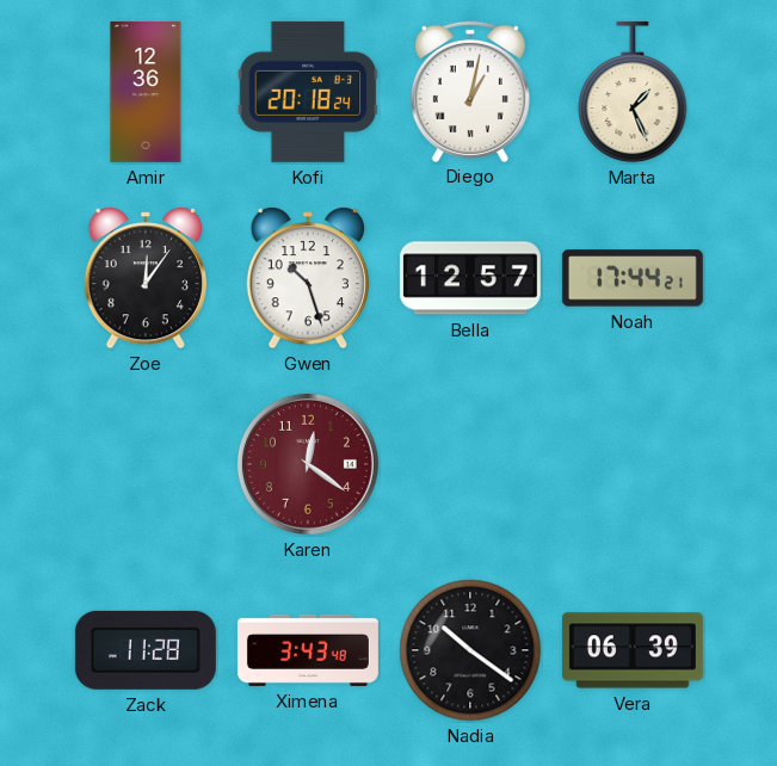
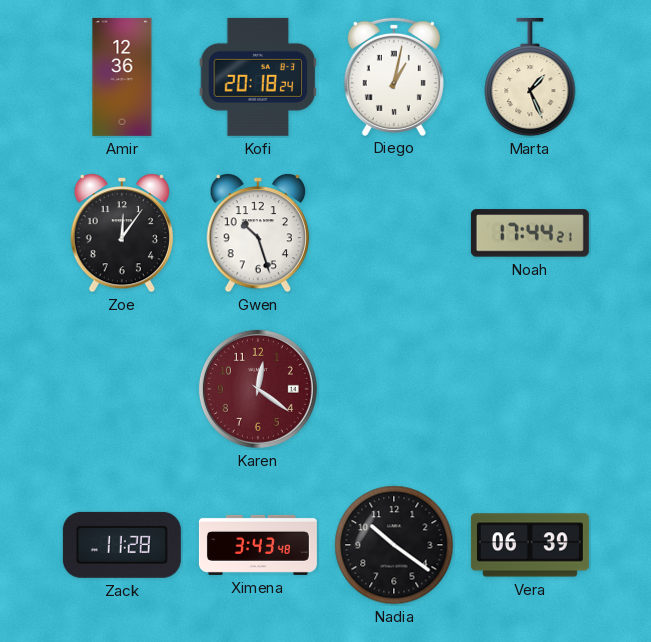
Bella: 12:57 -> none (470, 278)
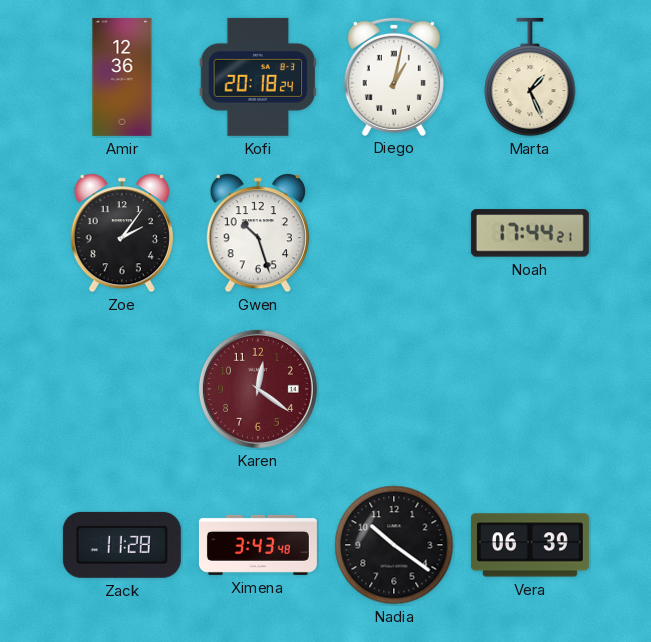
Zoe: 12:06 -> 2:06 (122, 233)
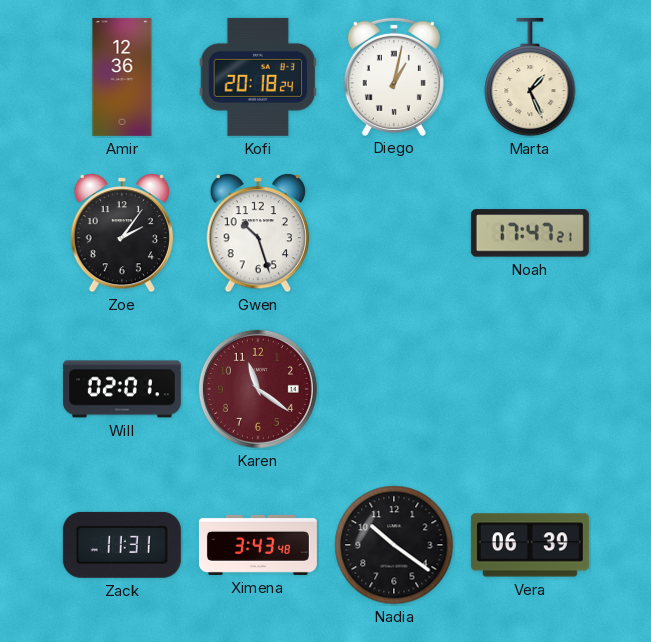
Noah: 17:44 -> 17:47 (530, 233)
Will: none -> 02:01 (122, 389)
Karen: 12:21 -> 11:21 (258, 389)
Zack: 11:28 -> 11:31 (122, 545)
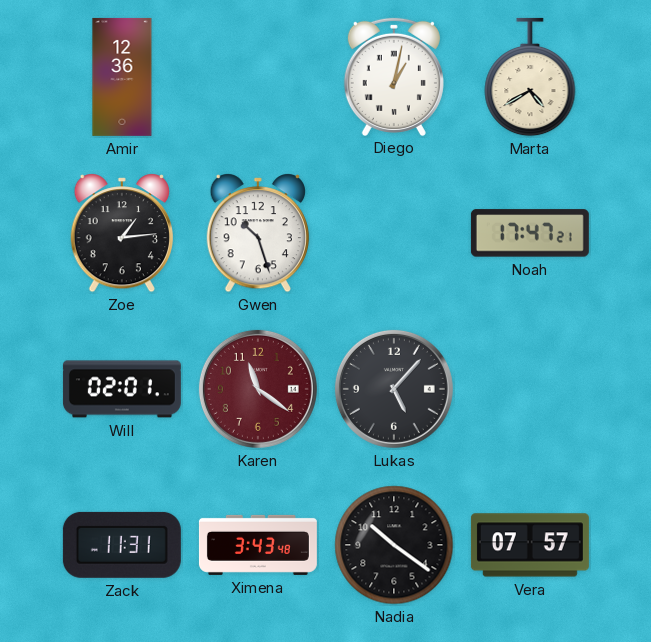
Kofi: 20:18 -> none (258, 77)
Marta: 1:26 -> 4:40 (530, 77)
Zoe: 2:06 -> 1:14 (122, 233)
Lukas: none -> 5:07 (394, 389)
Vera: 06:39 -> 07:57 (530, 545)
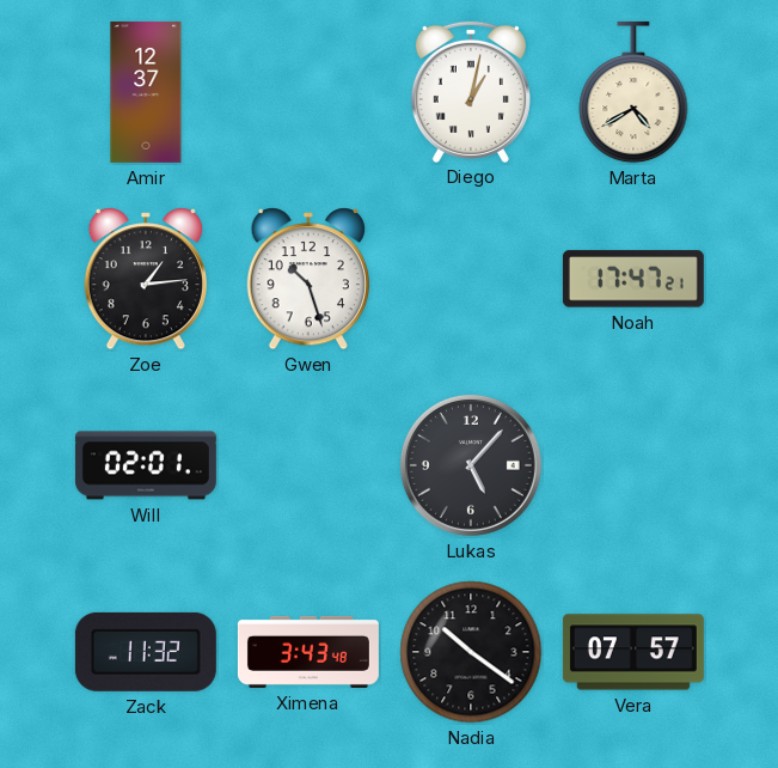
Amir: 12:36 -> 12:37 (146, 92)
Karen: 11:21 -> none (258, 389)
Zack: 11:31 -> 11:32 (146, 652)
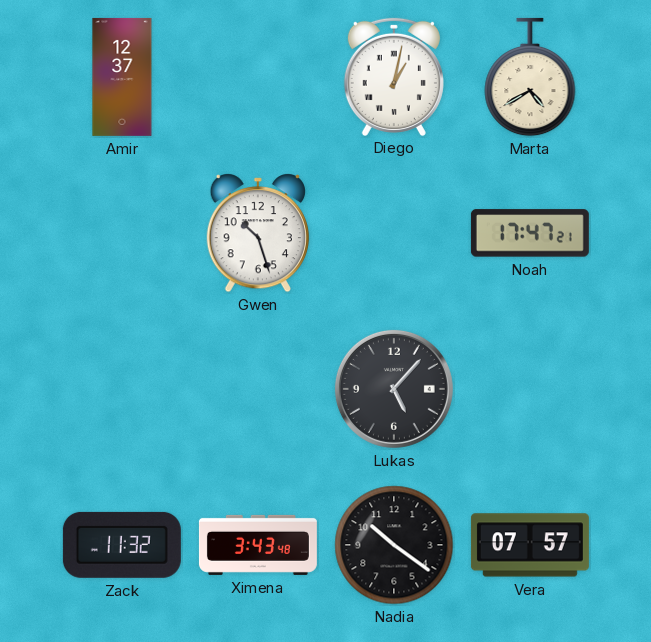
Zoe: 1:14 -> none (146, 279)
Will: 02:01 -> none (146, 465)
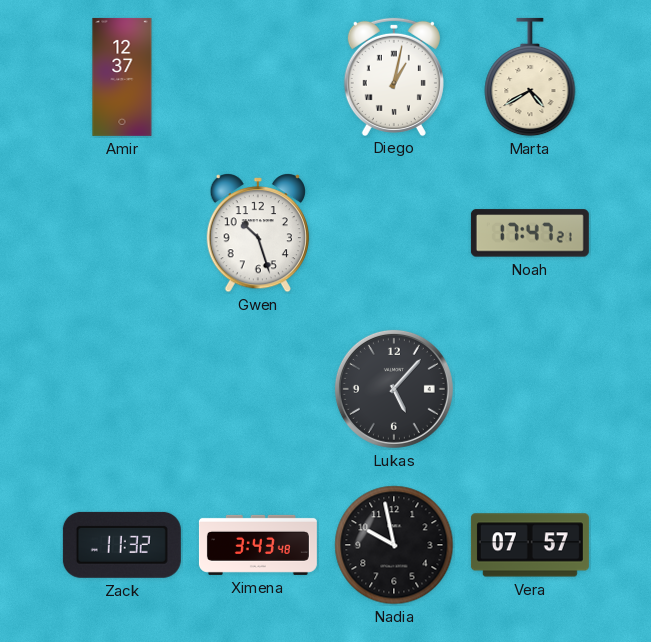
Nadia: 10:21 -> 9:58 (394, 545)
